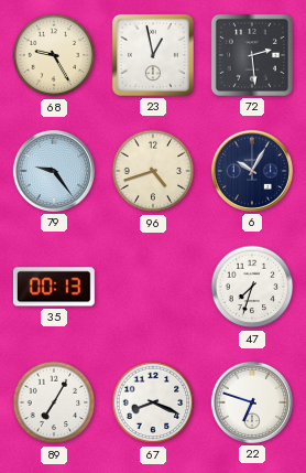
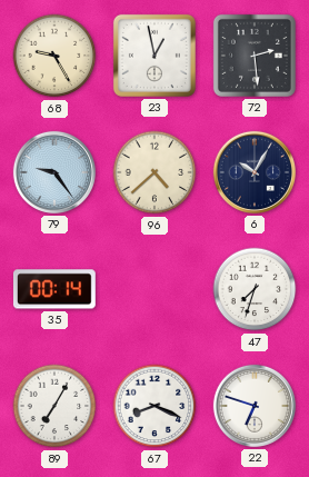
96: 4:42 -> 4:38 (154, 172)
35: 00:13 -> 00:14 (54, 289)
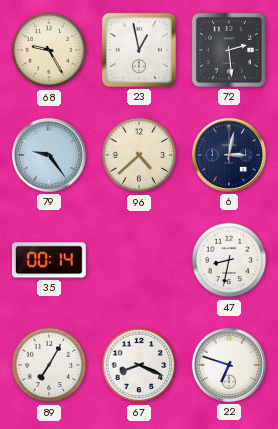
6: 10:05 -> 3:02 (229, 155)
47: 7:33 -> 8:32 (229, 260)
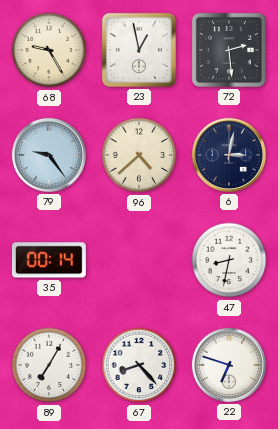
67: 8:19 -> 8:23 (139, 365)
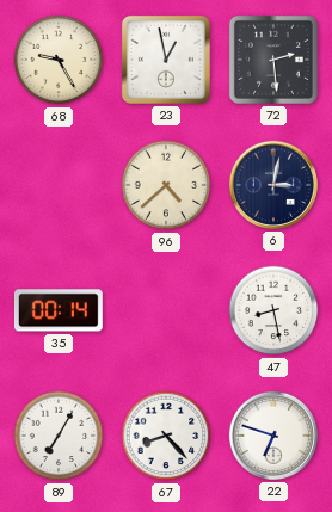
79: 9:24 -> none (49, 155)
47: 8:32 -> 8:28 (273, 310)
